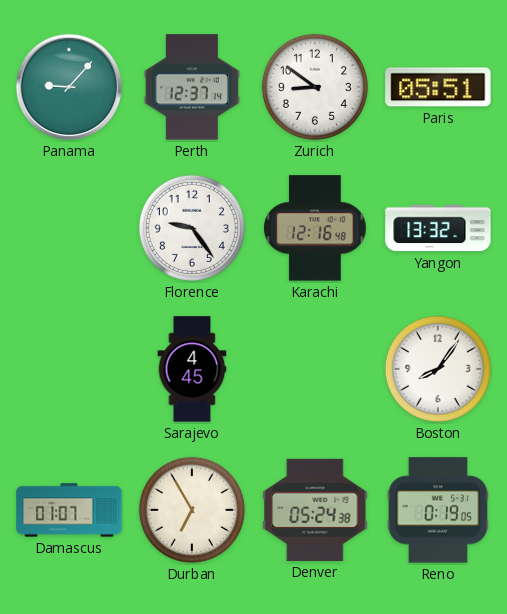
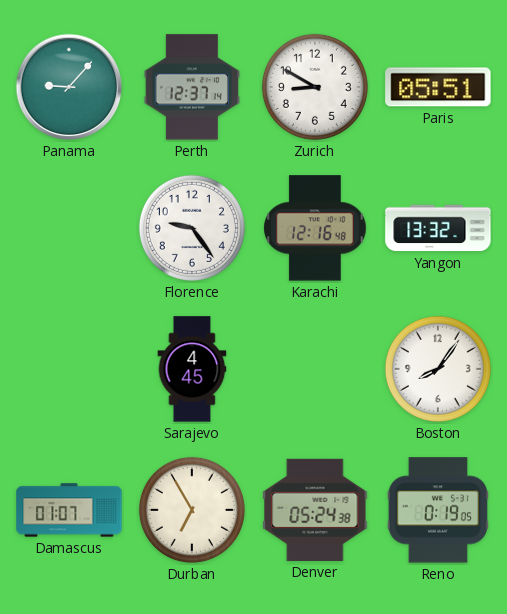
Zurich: 8:51 -> 8:50 (315, 87)
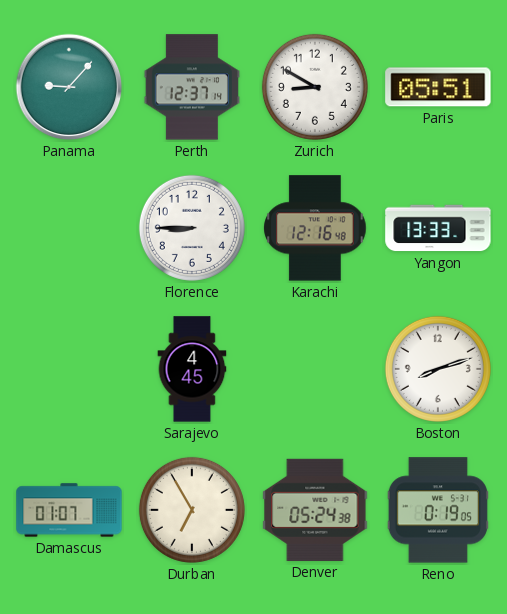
Florence: 9:24 -> 8:45 (192, 228)
Yangon: 13:32 -> 13:33 (438, 228)
Boston: 8:06 -> 8:12 (438, 369)
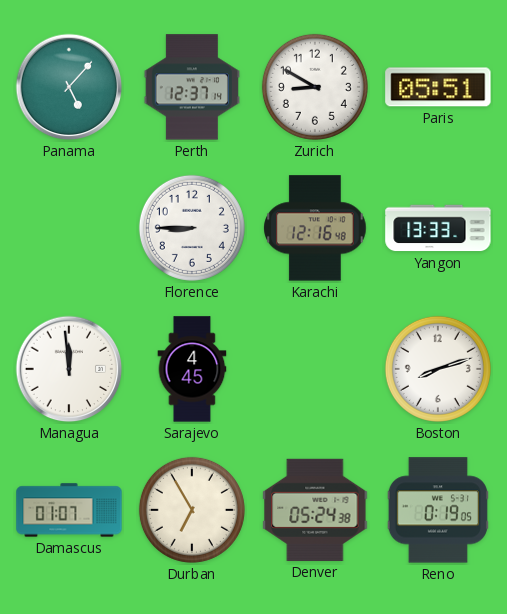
Panama: 9:07 -> 5:07 (69, 87)
Managua: none -> 11:59 (69, 369)
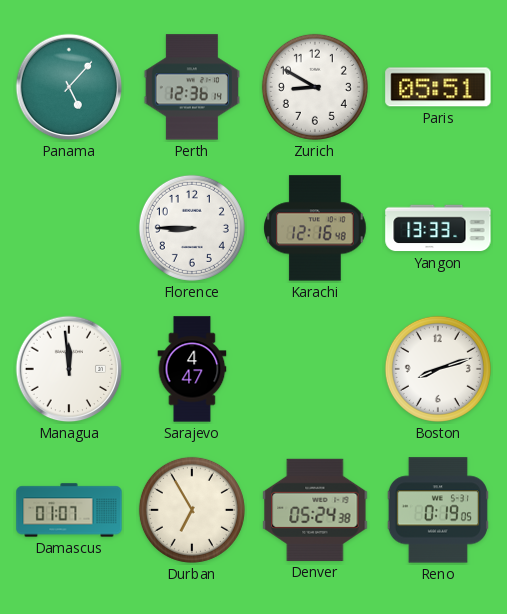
Perth: 12:37 -> 12:36 (192, 87)
Sarajevo: 4:45 -> 4:47 (192, 369)
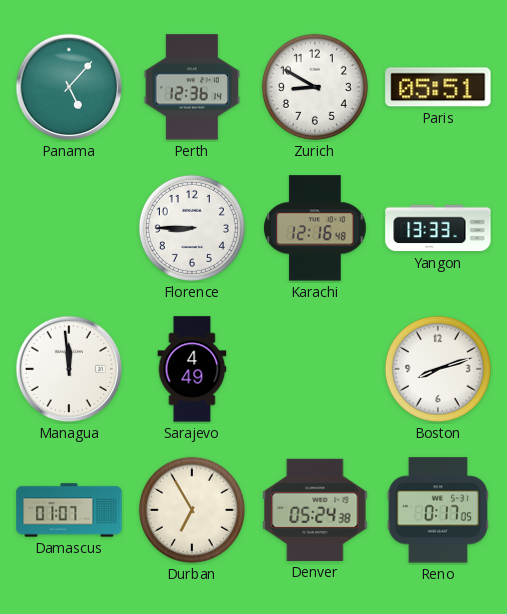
Sarajevo: 4:47 -> 4:49 (192, 369)
Reno: 0:19 -> 0:17 (438, 510)
